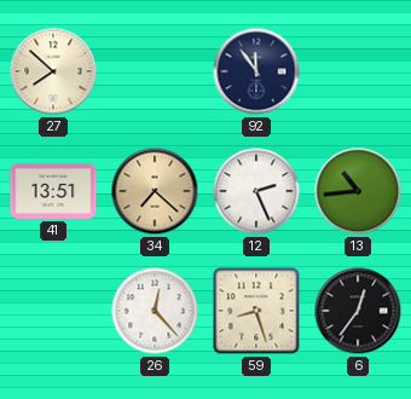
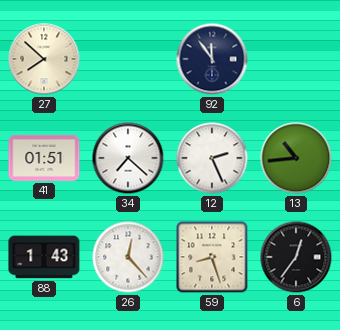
41: 13:51 -> 01:51 (44, 158)
34 dial: champagne -> white (128, 158)
88: none -> 1:43 (44, 257)
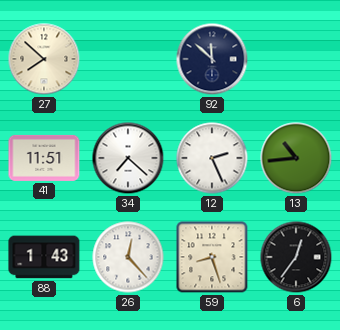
92: 11:54 -> 11:52 (212, 59)
41: 01:51 -> 11:51 (44, 158)
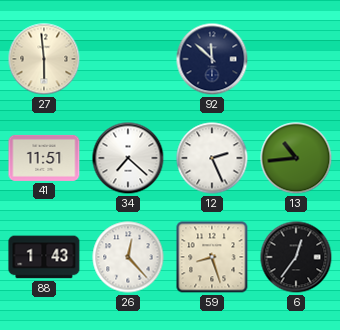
27: 7:52 -> 5:59 (44, 59)
